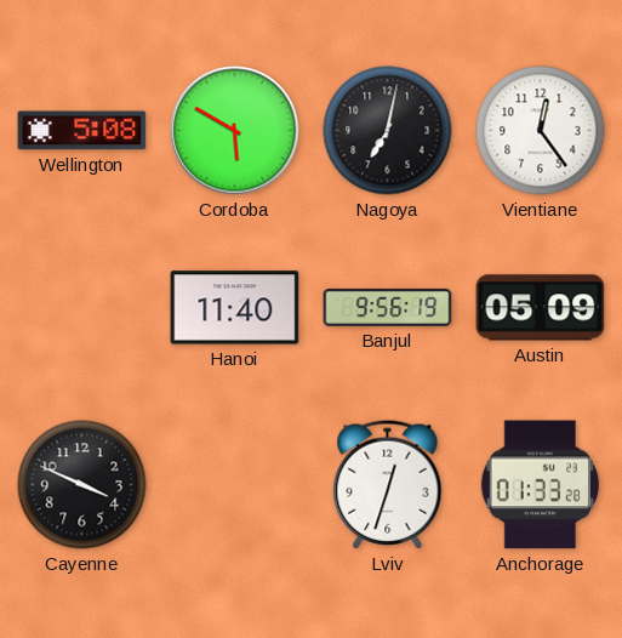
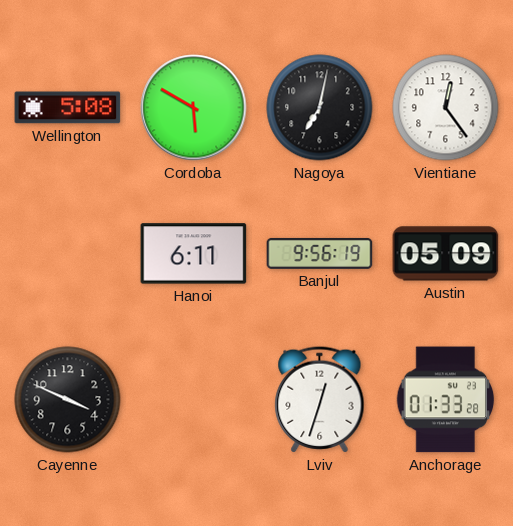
Hanoi: 11:40 -> 6:11 (194, 254)
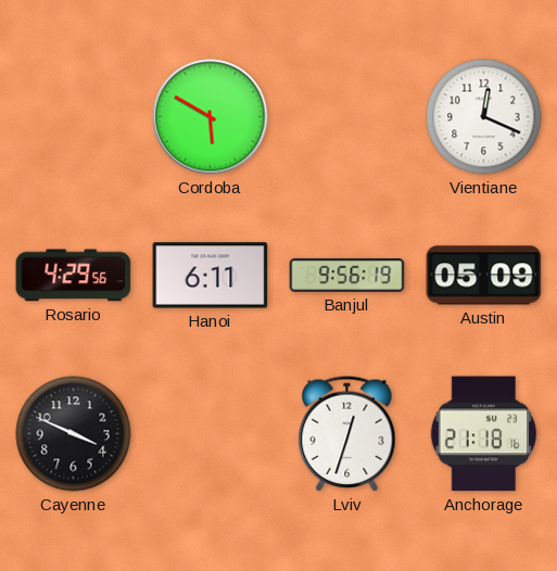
Wellington: 5:08 -> none (68, 108)
Nagoya: 7:02 -> none (320, 108)
Vientiane: 12:24 -> 12:19 (484, 117)
Rosario: none -> 4:29 (74, 276)
Anchorage: 01:33 -> 21:18 (484, 434)
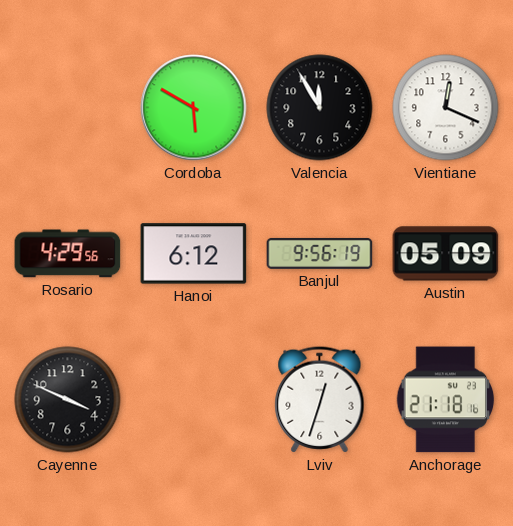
Valencia: none -> 11:55 (320, 108)
Hanoi: 6:11 -> 6:12 (194, 254)
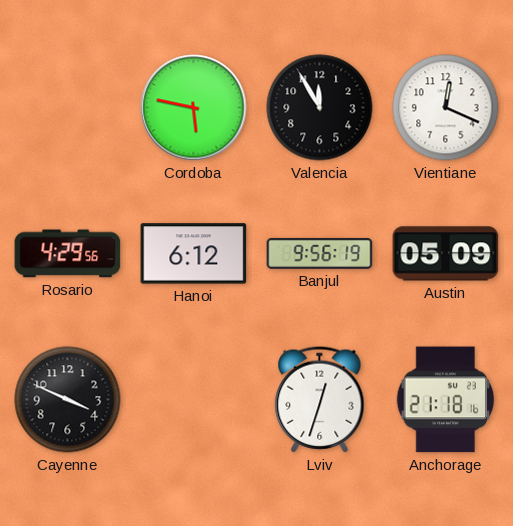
Cordoba: 5:50 -> 5:47 (194, 108)
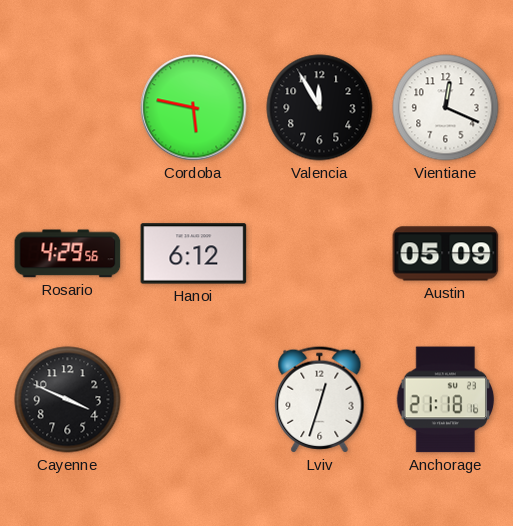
Banjul: 9:56 -> none (320, 253)
